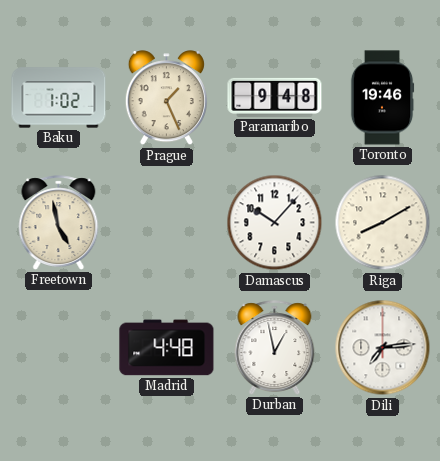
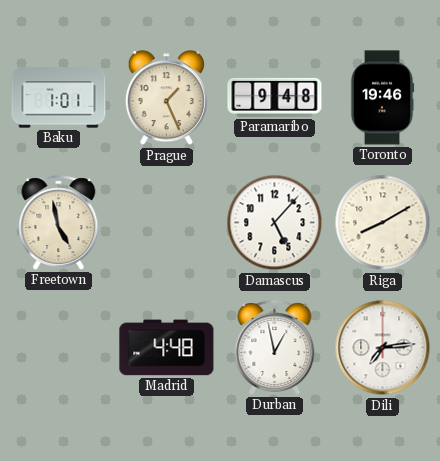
Baku: 1:02 -> 1:01 (59, 98)
Damascus: 10:07 -> 5:07 (275, 223)
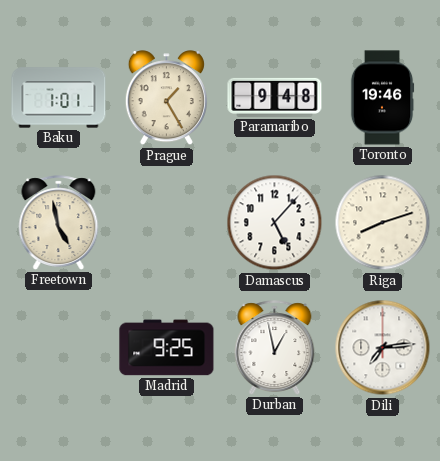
Prague: 1:26 -> 1:25 (166, 98)
Riga: 8:10 -> 8:12 (383, 223)
Madrid: 4:48 -> 9:25 (167, 348)
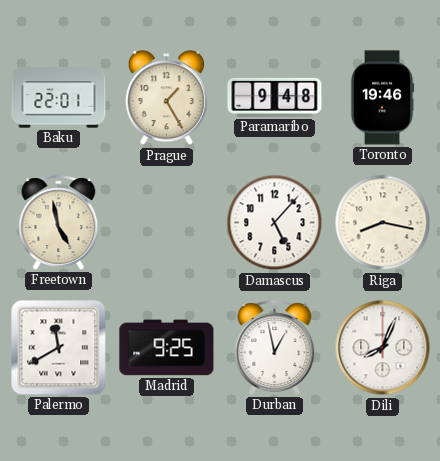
Baku: 1:01 -> 22:01 (59, 98)
Riga: 8:12 -> 8:17 (383, 223)
Palermo: none -> 11:40 (59, 348)
Dili: 7:14 -> 8:04 (383, 348)
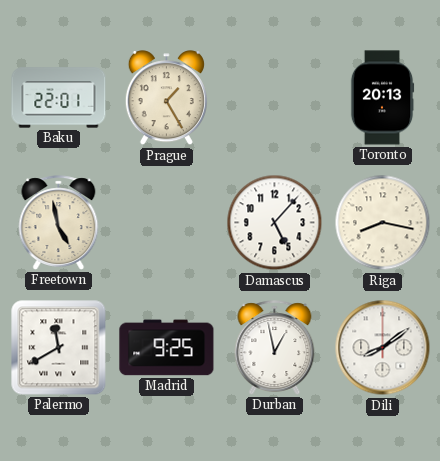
Paramaribo: 9:48 -> none (275, 97)
Toronto: 19:46 -> 20:13 (382, 98)
Dili: 8:04 -> 8:09 (383, 348)
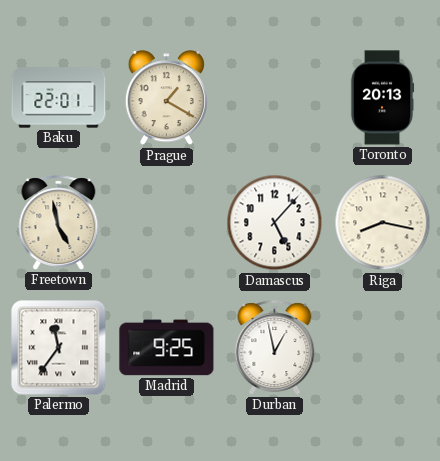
Prague: 1:25 -> 1:20 (166, 98)
Palermo: 11:40 -> 11:36 (59, 348)
Dili: 8:09 -> none (383, 348)
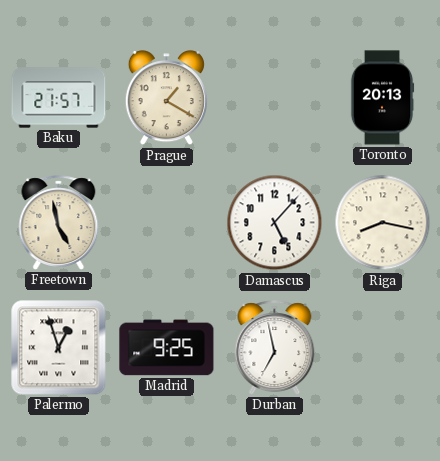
Baku: 22:01 -> 21:57 (59, 98)
Palermo: 11:36 -> 12:57 (59, 348)
Durban: 12:58 -> 6:58 (275, 348)
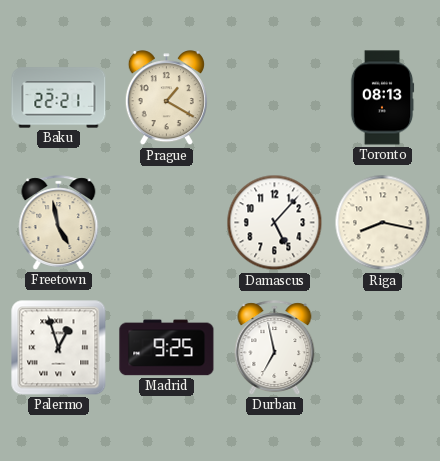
Baku: 21:57 -> 22:21 (59, 98)
Toronto: 20:13 -> 08:13 (382, 98)
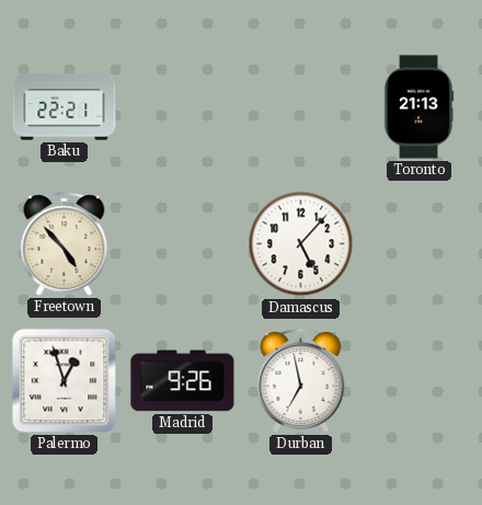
Prague: 1:20 -> none (166, 98)
Toronto: 08:13 -> 21:13 (418, 107)
Freetown: 4:58 -> 4:53 (65, 244)
Riga: 8:17 -> none (383, 223)
Madrid: 9:25 -> 9:26 (183, 381)
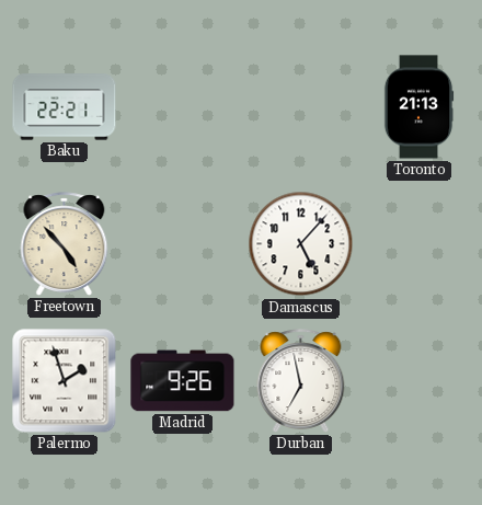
Palermo: 12:57 -> 1:57 (65, 381)
